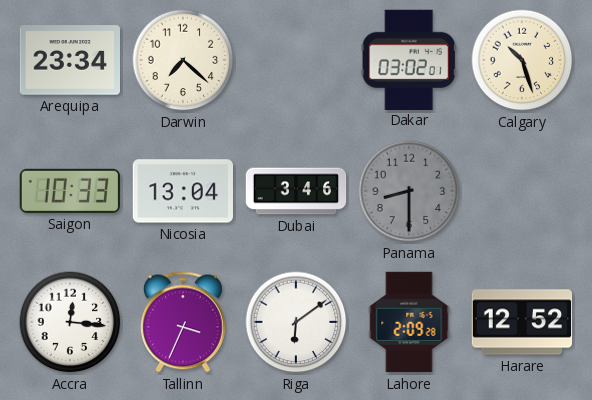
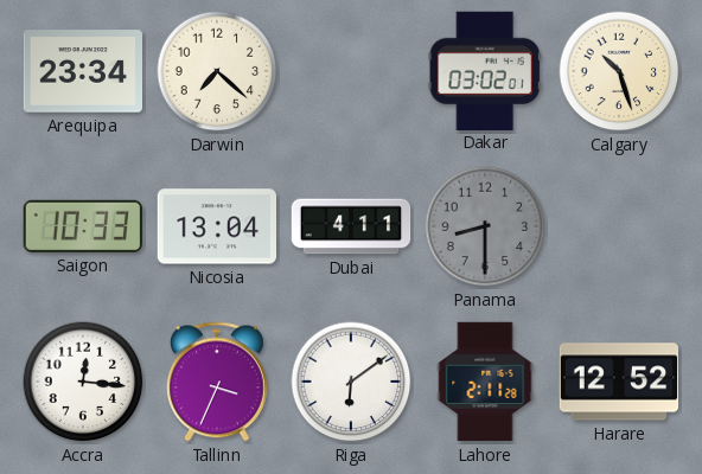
Dubai: 3:46 -> 4:11 (351, 226)
Lahore: 2:09 -> 2:11 (485, 382)
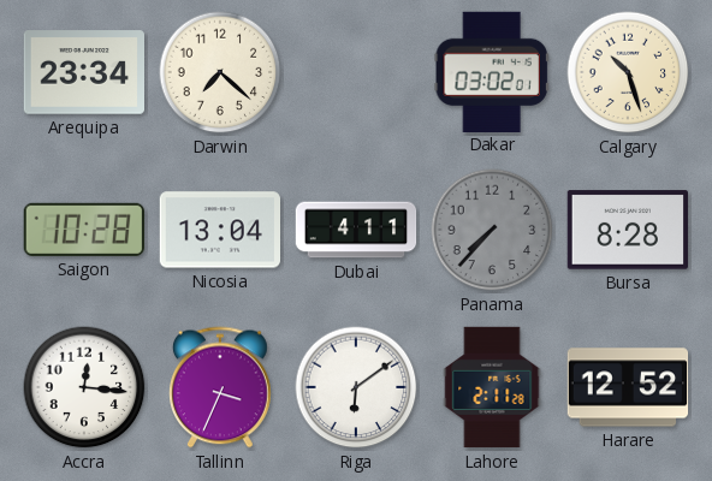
Saigon: 10:33 -> 10:28 (84, 230)
Panama: 8:30 -> 7:37 (492, 230)
Bursa: none -> 8:28 (627, 230)
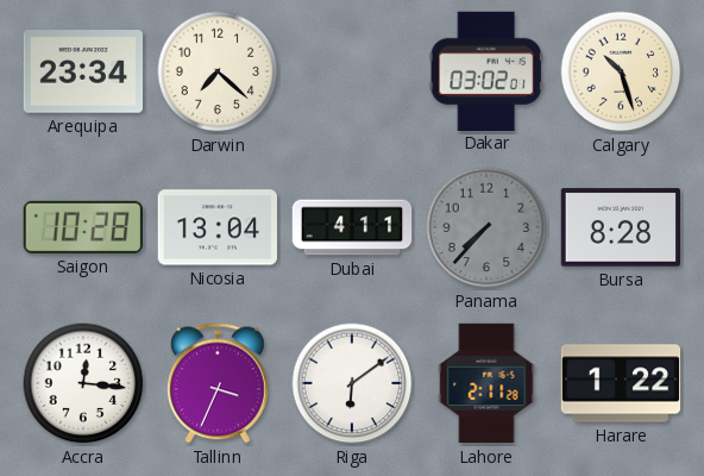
Harare: 12:52 -> 1:22 (621, 383)
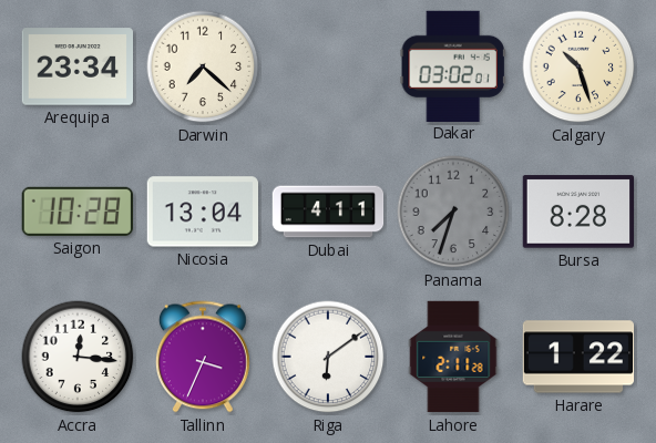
Panama: 7:37 -> 7:33 (453, 212)
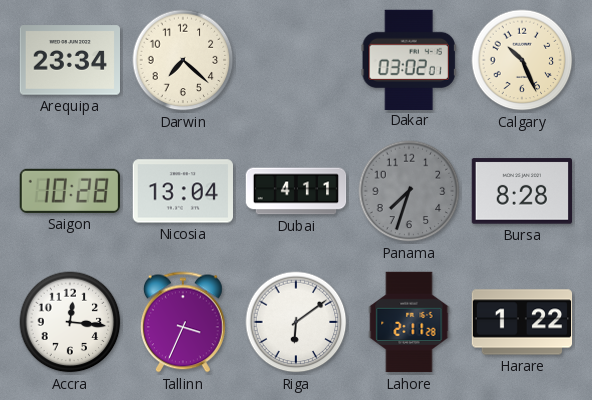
Calgary: 10:27 -> 10:26 (522, 60)
